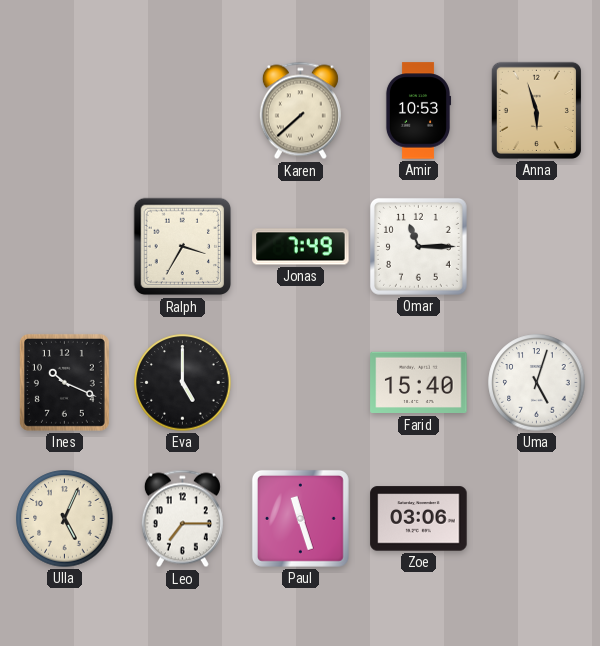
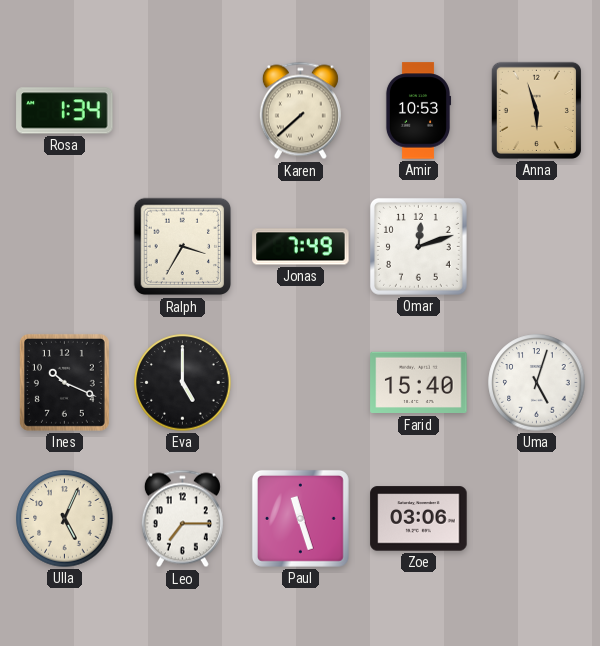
Rosa: none -> 1:34 (65, 111)
Omar: 11:15 -> 12:12 (418, 246)
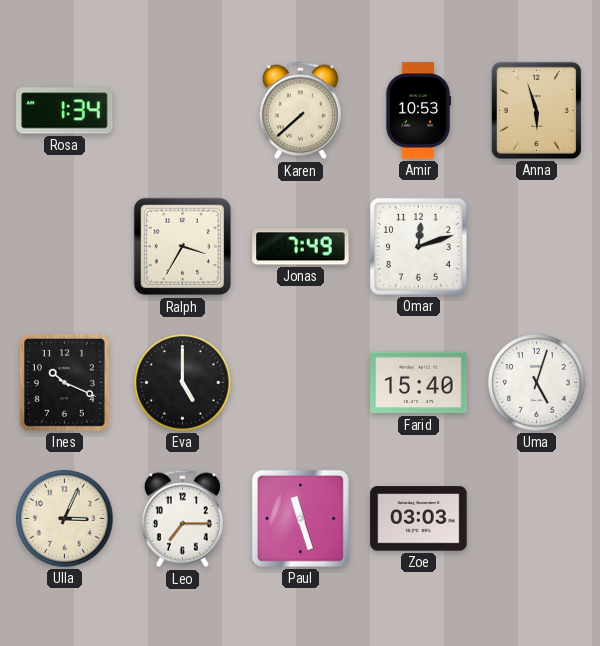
Ulla: 5:04 -> 3:04 (65, 519)
Zoe: 03:06 -> 03:03 (419, 519)
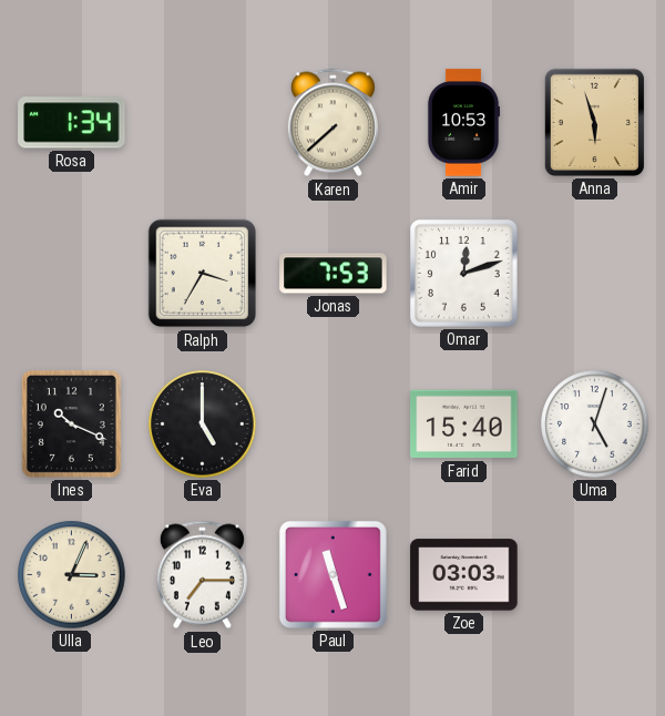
Jonas: 7:49 -> 7:53 (334, 274)
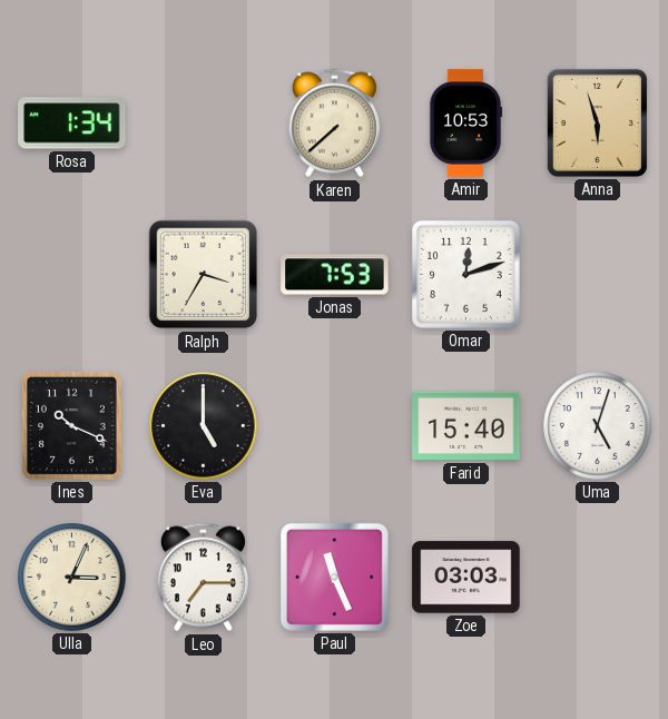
Paul: 11:27 -> 11:26 (334, 577)
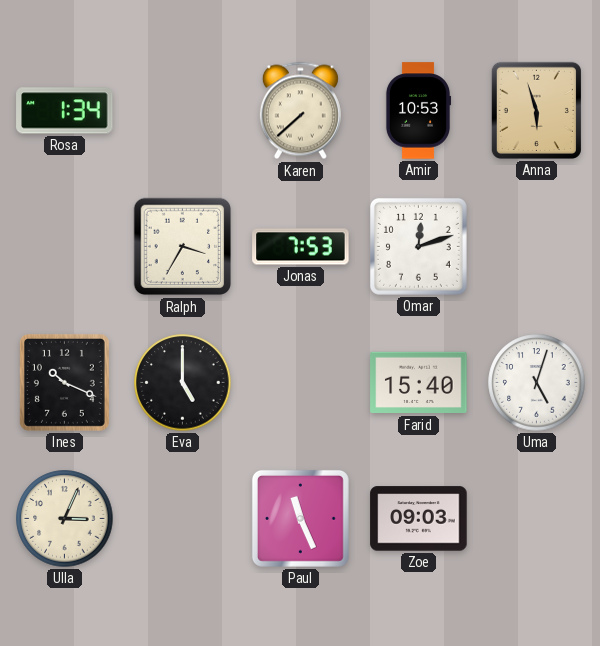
Leo: 7:15 -> none (203, 578)
Zoe: 03:03 -> 09:03 (419, 519)
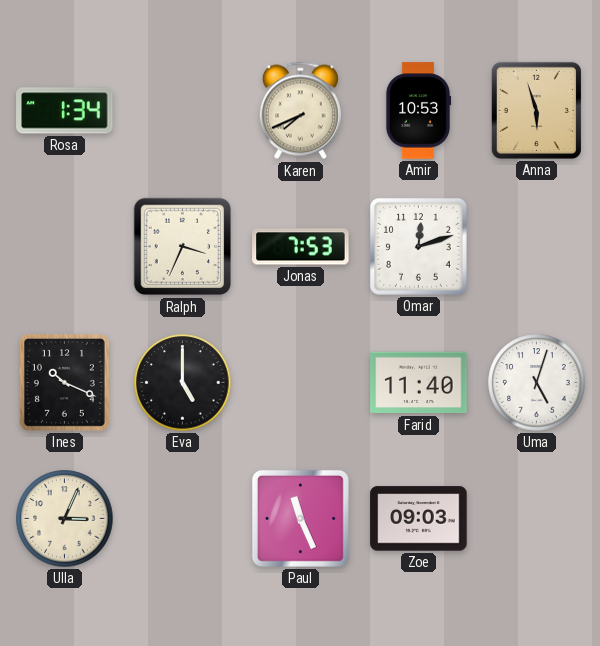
Karen: 7:38 -> 7:41 (300, 111)
Ralph: 3:35 -> 3:34 (183, 247)
Farid: 15:40 -> 11:40 (419, 383)
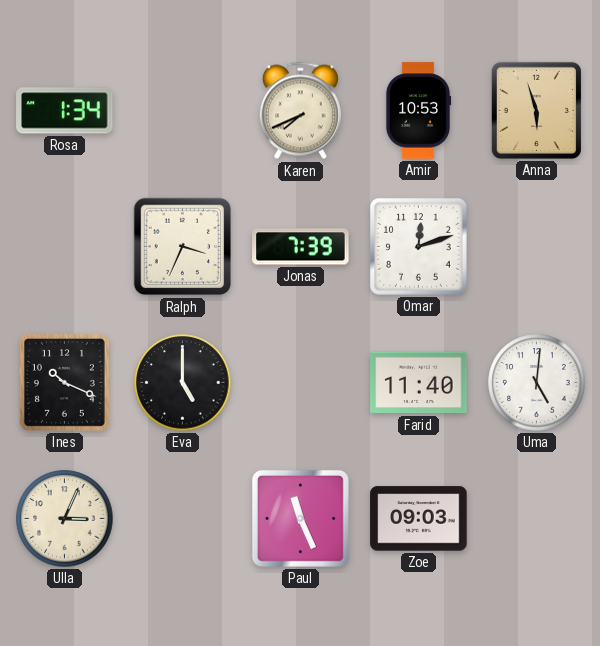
Jonas: 7:53 -> 7:39 (301, 247)
Uma: 5:03 -> 5:01 (537, 383)
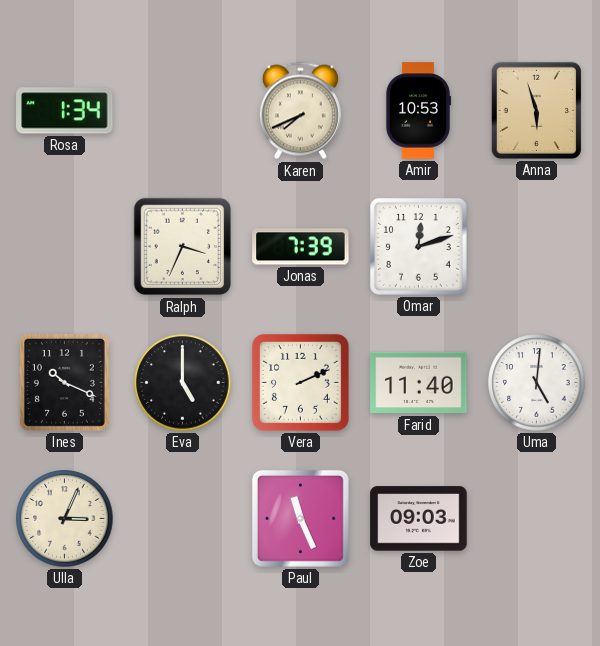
Vera: none -> 2:11 (300, 382)
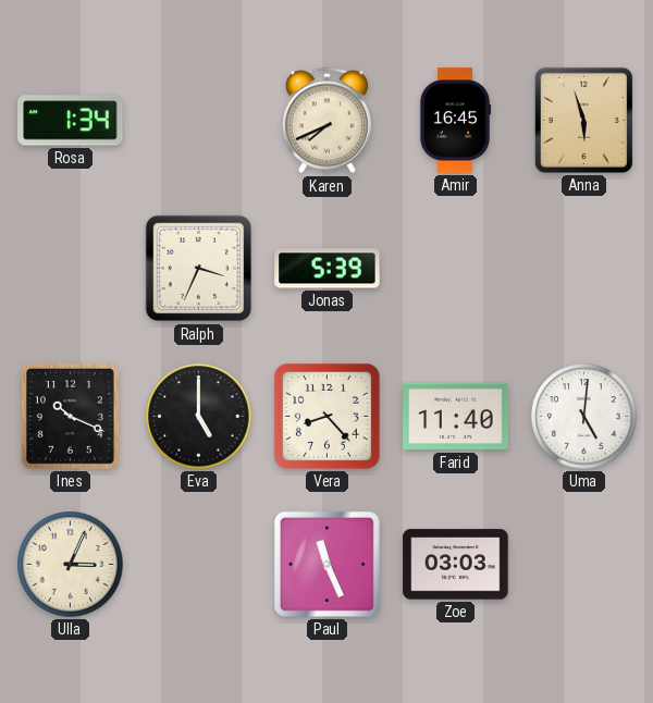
Amir: 10:53 -> 16:45 (455, 121)
Jonas: 7:39 -> 5:39 (328, 269)
Omar: 12:12 -> none (418, 246)
Vera: 2:11 -> 8:23 (326, 416)
Zoe: 09:03 -> 03:03 (456, 565)
